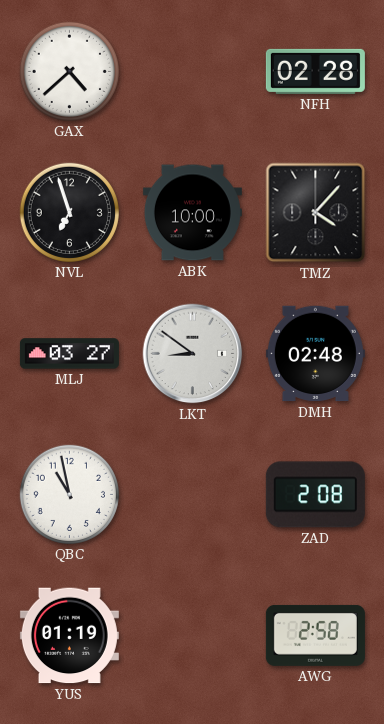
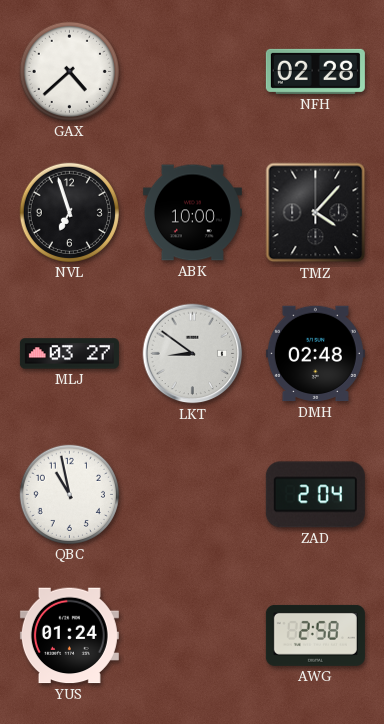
ZAD: 2:08 -> 2:04 (315, 495)
YUS: 01:19 -> 01:24 (69, 636)
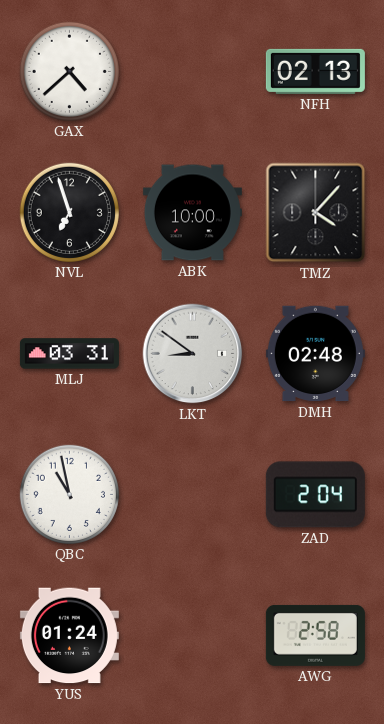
NFH: 02:28 -> 02:13 (315, 71)
MLJ: 03:27 -> 03:31 (69, 354)
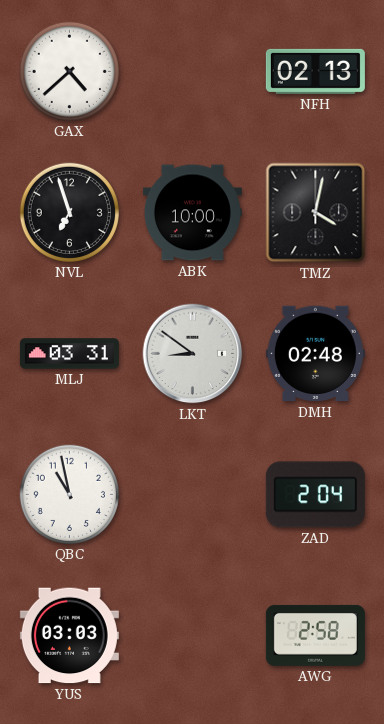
TMZ: 4:07 -> 4:02 (316, 213)
YUS: 01:24 -> 03:03 (69, 636)
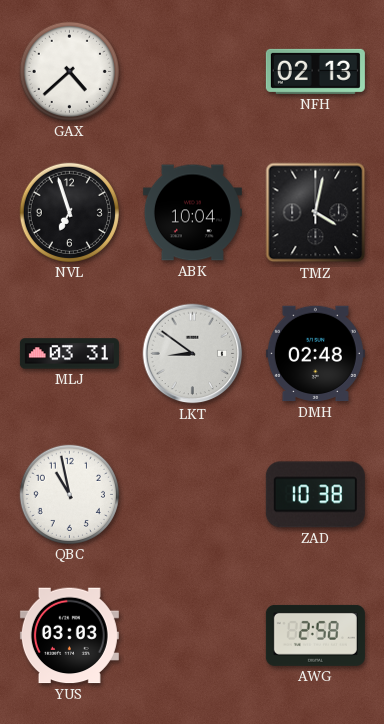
ABK: 10:00 -> 10:04 (192, 213)
ZAD: 2:04 -> 10:38 (315, 495)
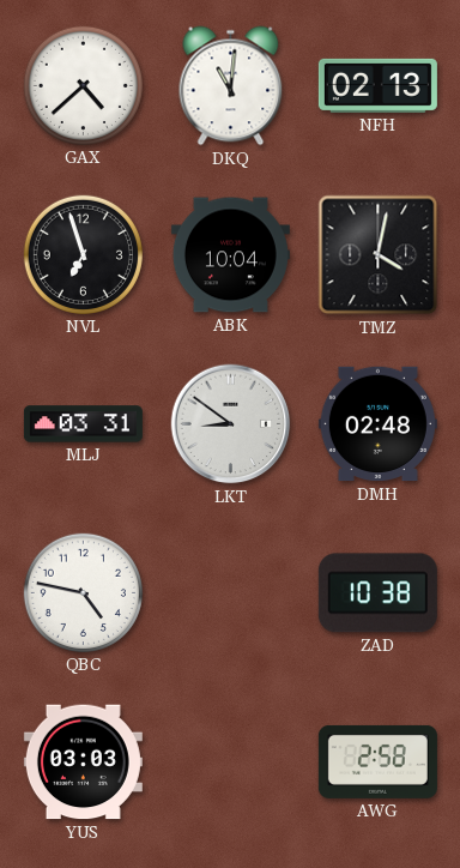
DKQ: none -> 11:01 (231, 86)
QBC: 10:58 -> 4:47 (83, 592)
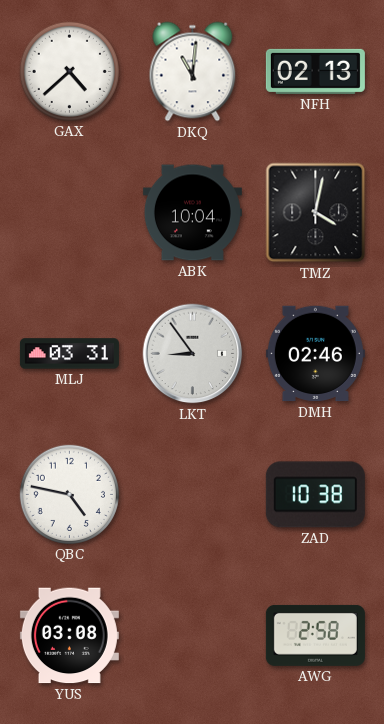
NVL: 6:57 -> none (83, 254)
LKT: 8:51 -> 8:54 (193, 354)
DMH: 02:48 -> 02:46 (315, 354)
YUS: 03:03 -> 03:08 (69, 636)
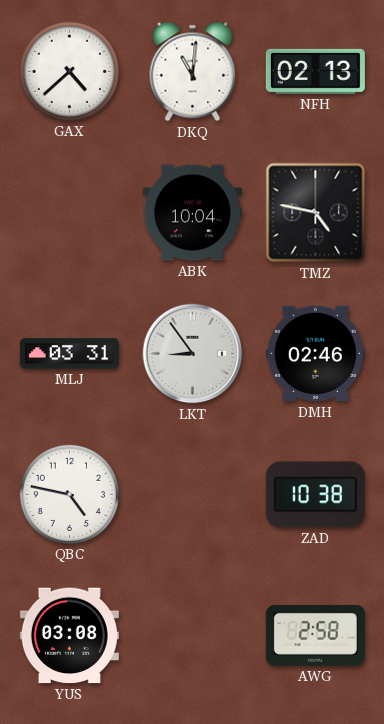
TMZ: 4:02 -> 4:47 (316, 213)
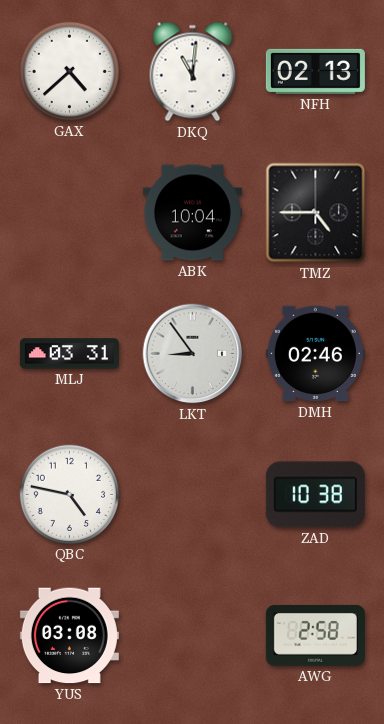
TMZ: 4:47 -> 4:45 (316, 213)
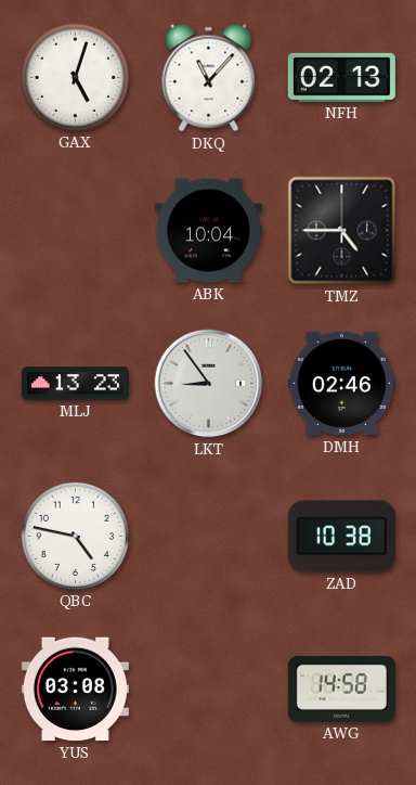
GAX: 4:38 -> 5:03 (75, 77)
DKQ: 11:01 -> 11:07 (209, 78)
MLJ: 03:31 -> 13:23 (75, 384)
AWG: 2:58 -> 14:58 (341, 689)
